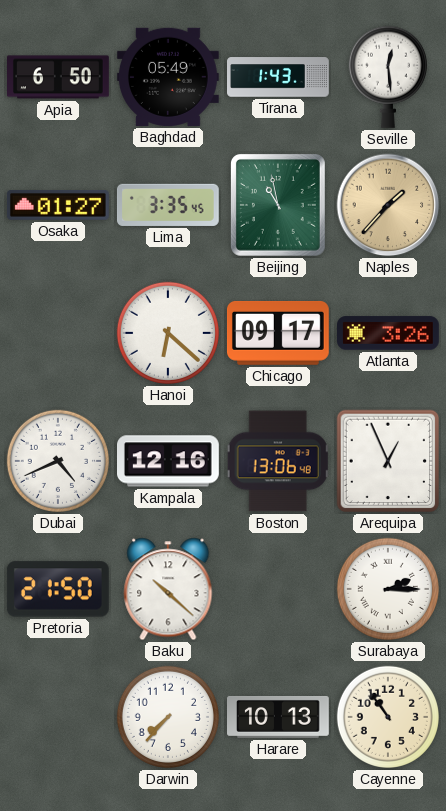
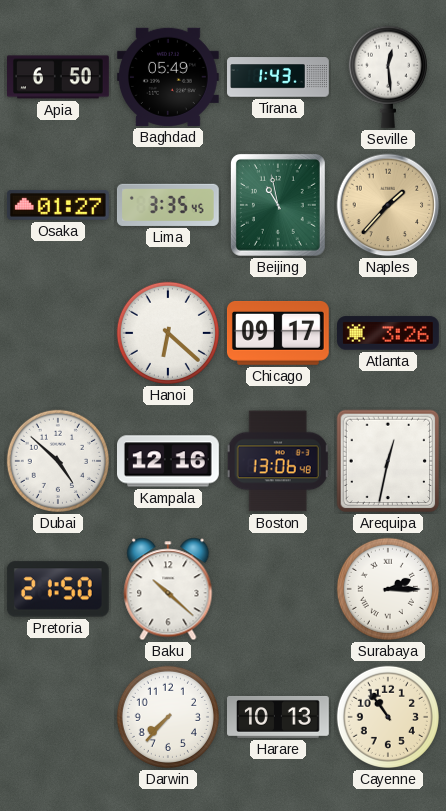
Dubai: 4:41 -> 4:52 (58, 461)
Arequipa: 12:56 -> 12:32 (388, 461)
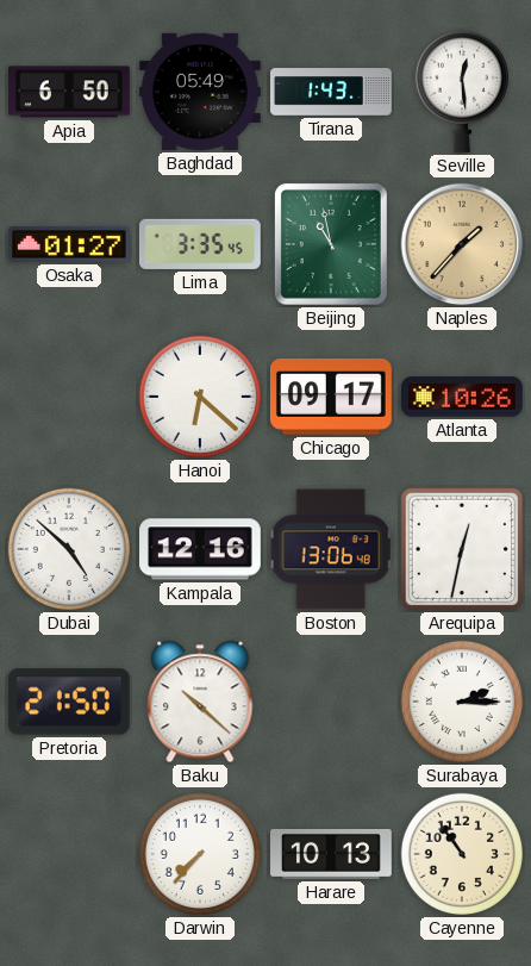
Atlanta: 3:26 -> 10:26 (463, 397)
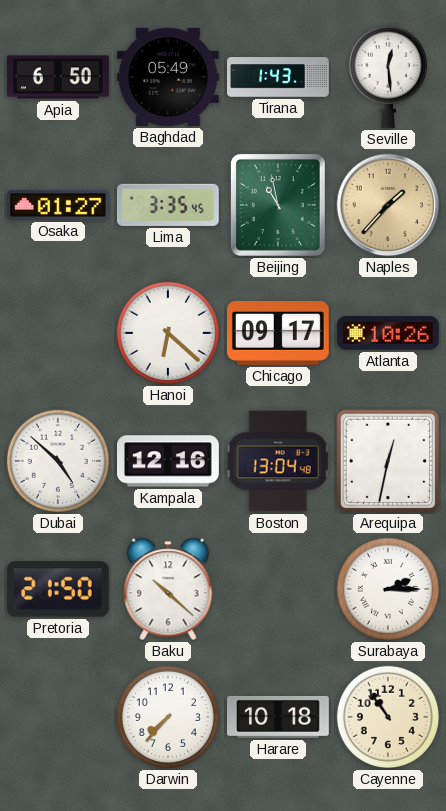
Boston: 13:06 -> 13:04 (278, 461)
Harare: 10:13 -> 10:18 (279, 717)
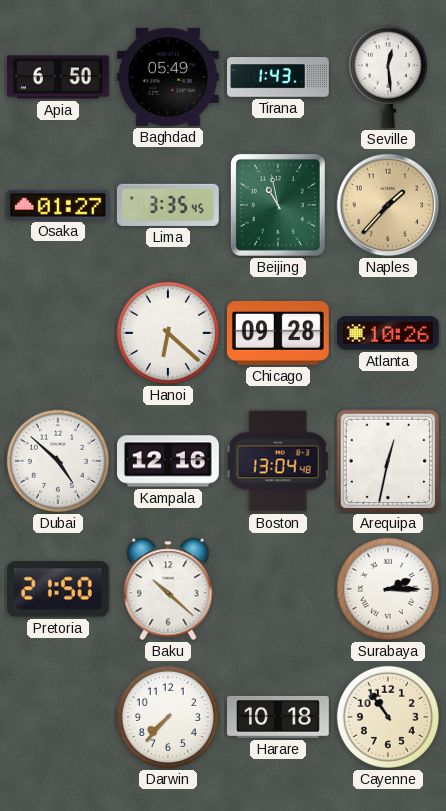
Chicago: 09:17 -> 09:28 (278, 333)
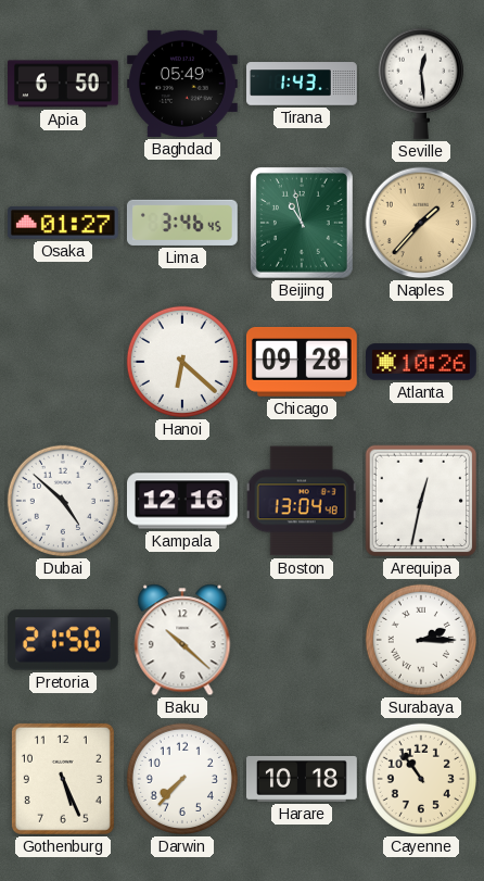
Lima: 3:35 -> 3:46 (182, 223)
Gothenburg: none -> 5:26 (63, 779)
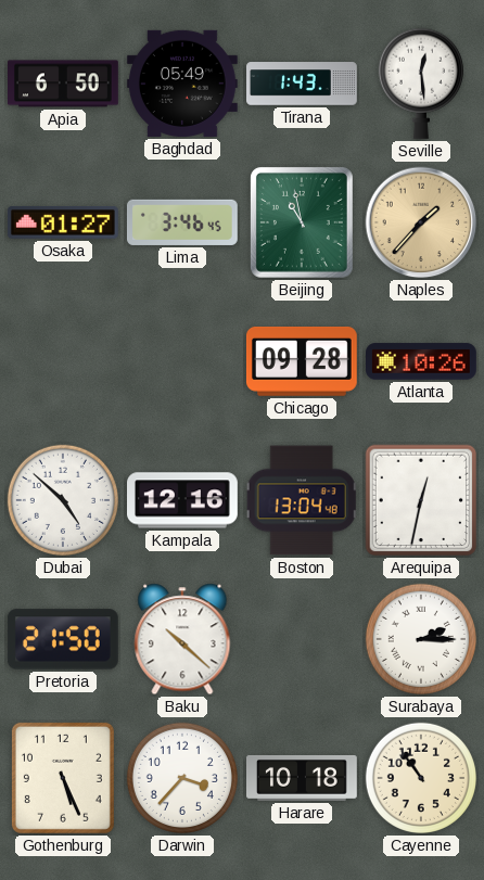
Hanoi: 6:22 -> none (182, 362)
Darwin: 7:37 -> 3:37 (182, 778)
